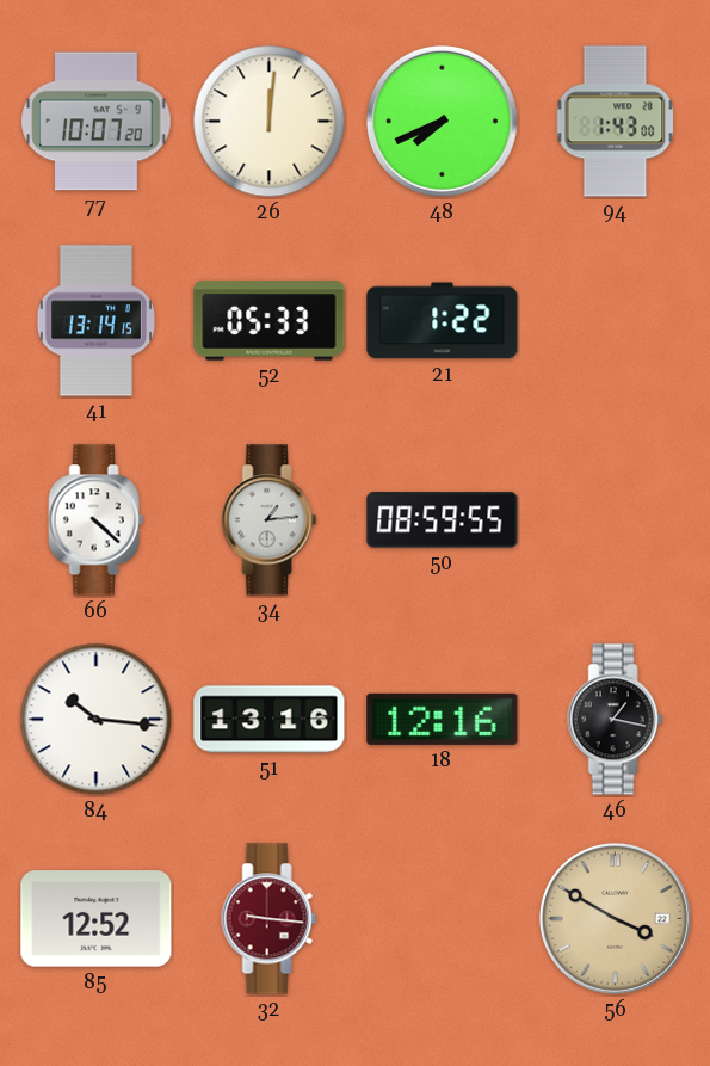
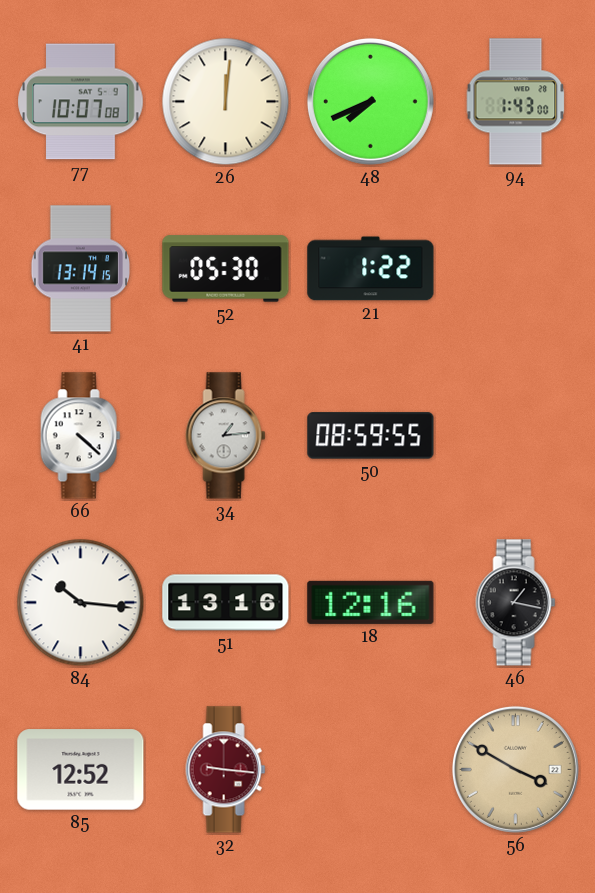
77: 10:07:20 -> 10:07:08 (81, 102)
52: 05:33 -> 05:30 (226, 269)
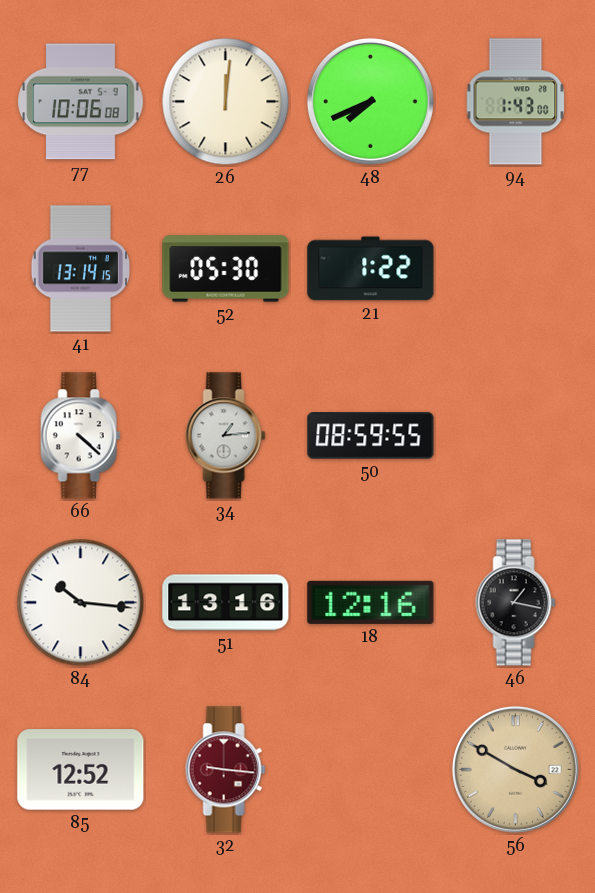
77: 10:07 -> 10:06 (81, 102)
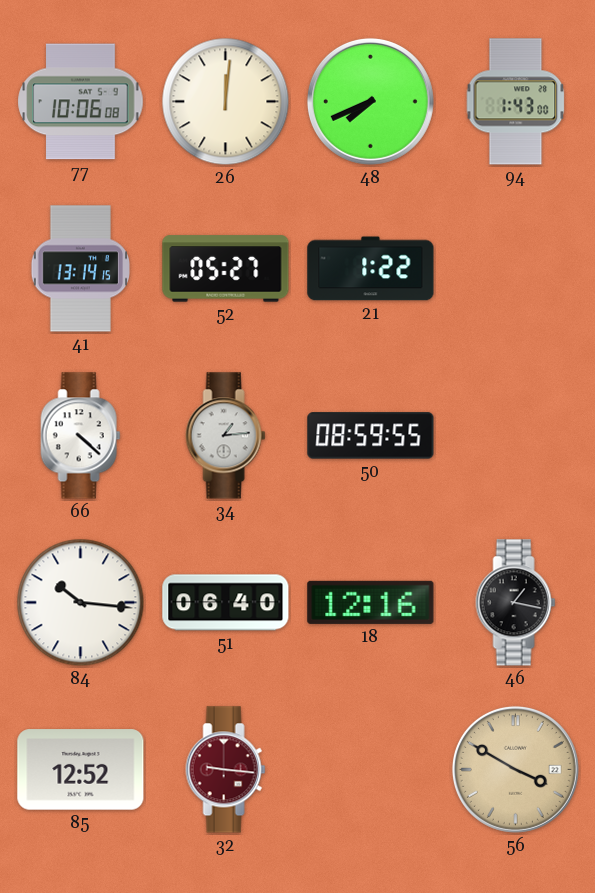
52: 05:30 -> 05:27 (226, 269)
51: 13:16 -> 06:40 (226, 603)
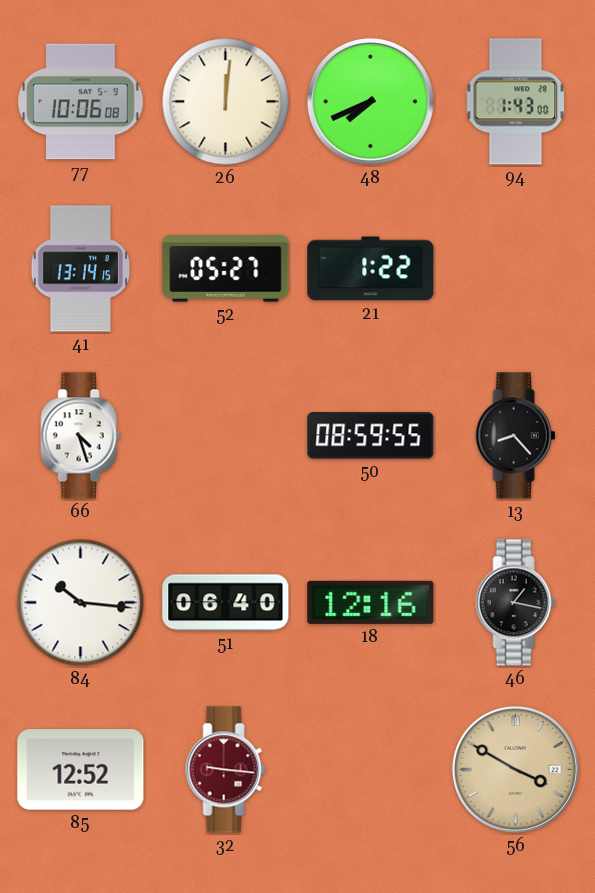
66: 4:22 -> 4:27 (81, 436)
34: 1:14 -> none (226, 436)
13: none -> 8:23 (516, 436)
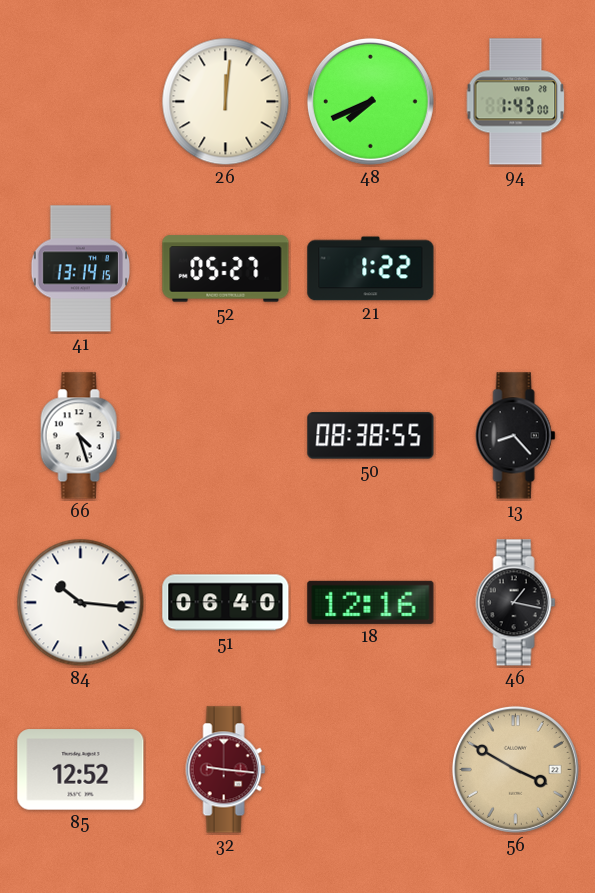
77: 10:06 -> none (81, 102)
50: 08:59 -> 08:38 (371, 436)
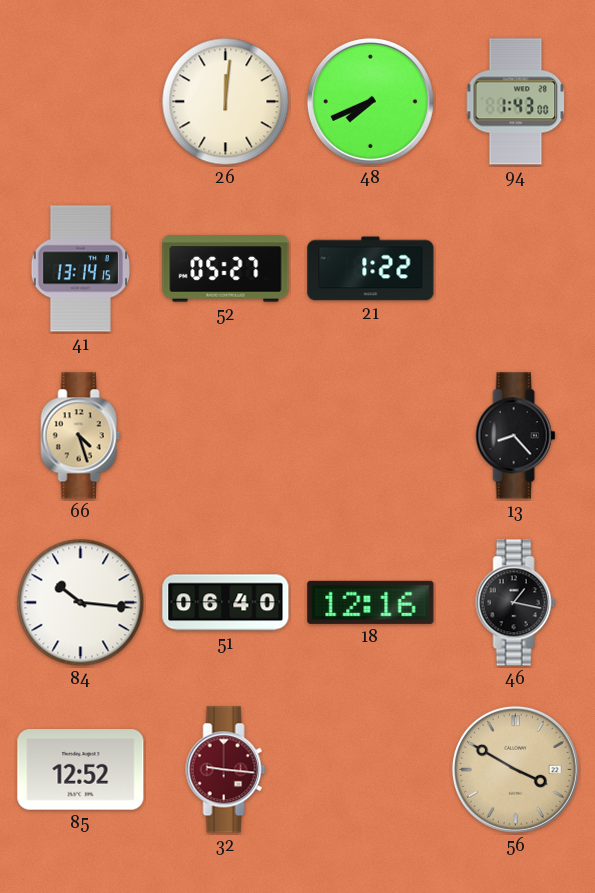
66 dial: white -> champagne (81, 436)
50: 08:38 -> none (371, 436)
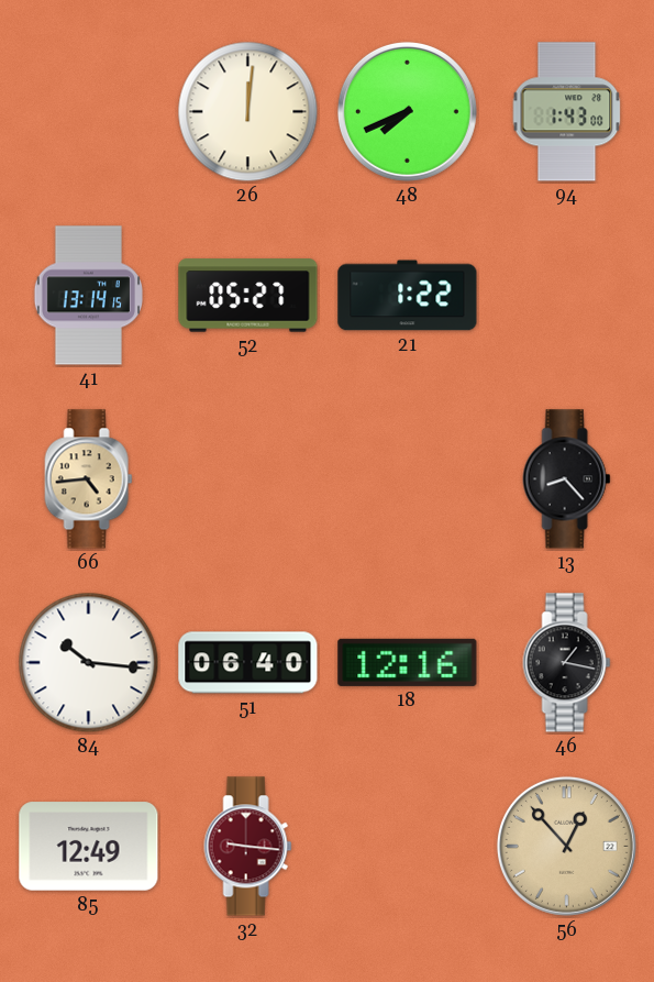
66: 4:27 -> 4:44 (89, 479)
85: 12:52 -> 12:49 (89, 847)
56: 3:50 -> 12:53 (566, 846)
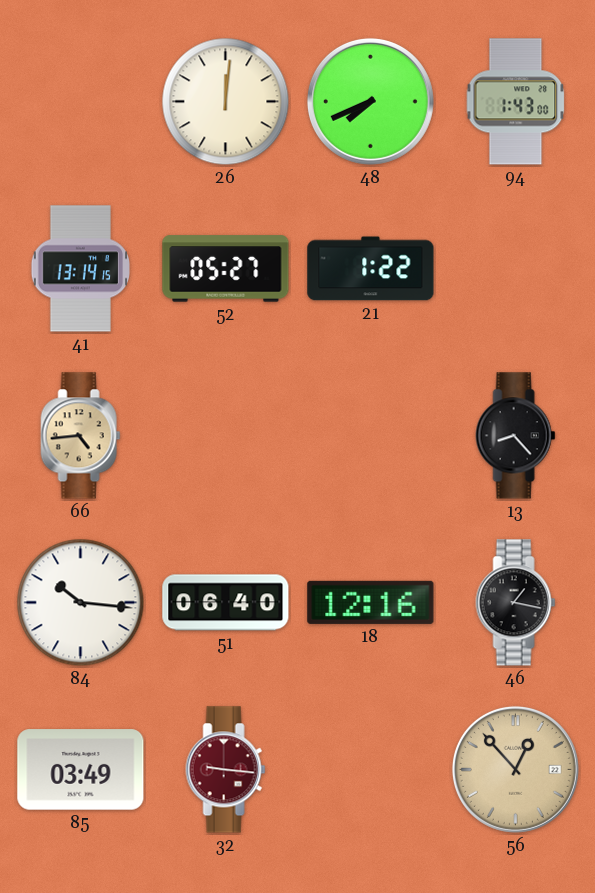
85: 12:49 -> 03:49 (81, 770)
